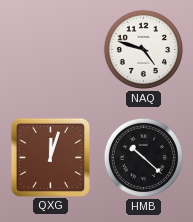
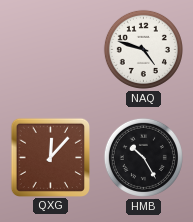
QXG: 12:03 -> 12:07 (50, 157)
HMB: 10:22 -> 10:25 (143, 157)
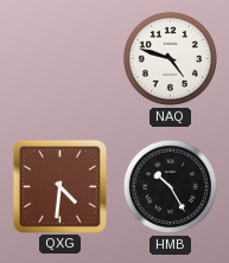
QXG: 12:07 -> 4:31 (59, 186)
